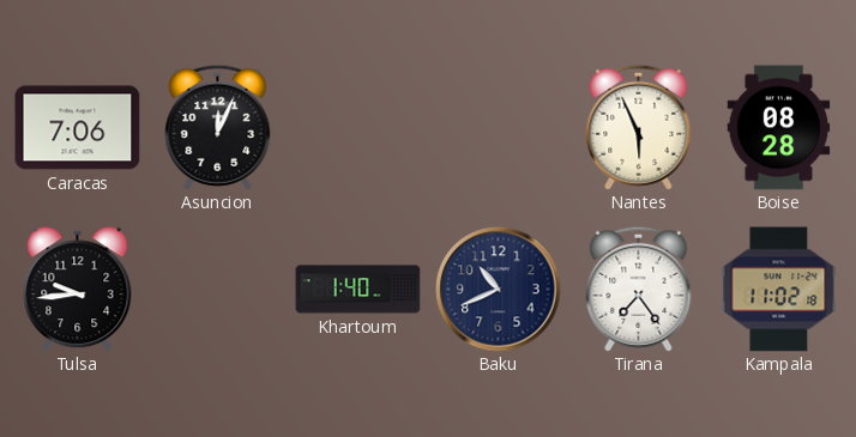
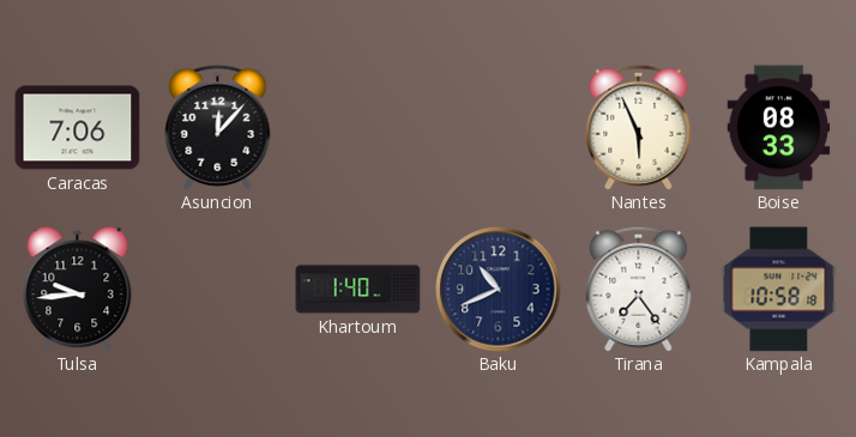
Asuncion: 12:04 -> 12:07 (218, 127)
Boise: 08:28 -> 08:33 (779, 128)
Kampala: 11:02 -> 10:58 (779, 290)
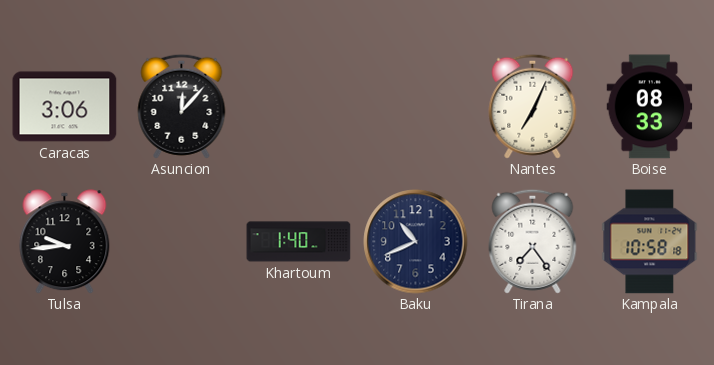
Caracas: 7:06 -> 3:06 (65, 107)
Nantes: 5:56 -> 7:04 (533, 106)
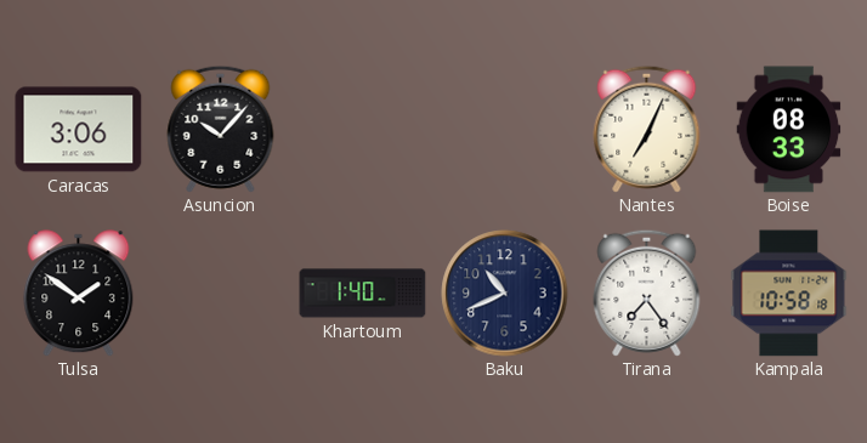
Asuncion: 12:07 -> 10:07 (221, 129)
Tulsa: 9:44 -> 1:51 (79, 294)
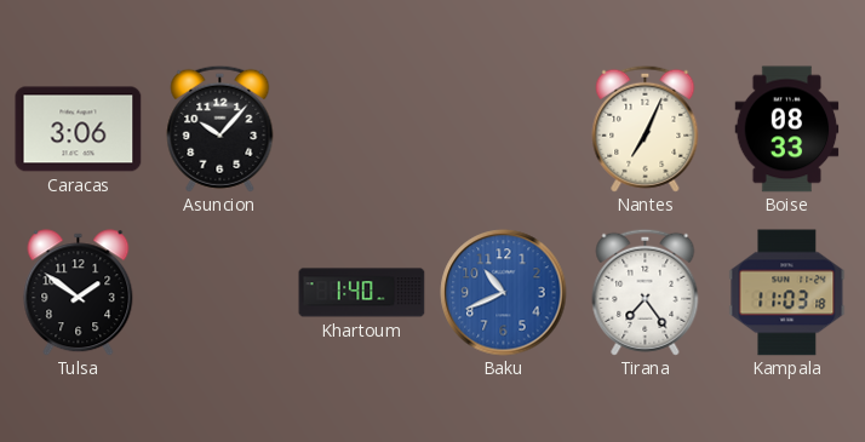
Baku dial: navy -> blue (504, 293)
Kampala: 10:58 -> 11:03 (787, 293)
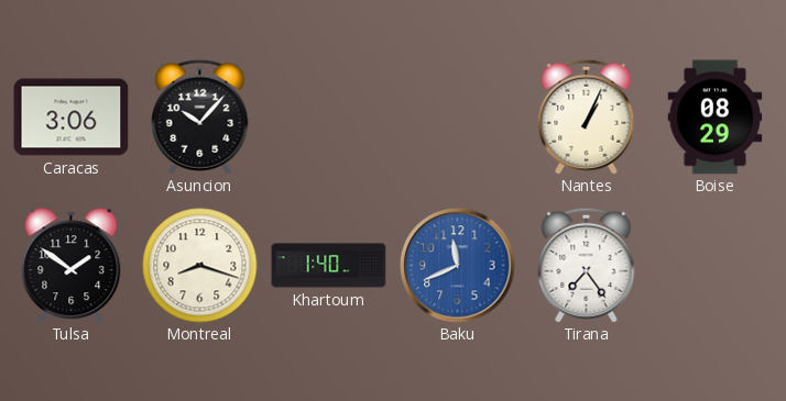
Nantes: 7:04 -> 1:04 (587, 116)
Boise: 08:33 -> 08:29 (716, 118)
Montreal: none -> 8:18 (200, 266)
Baku: 10:41 -> 11:41 (458, 266)
Kampala: 11:03 -> none (787, 293)
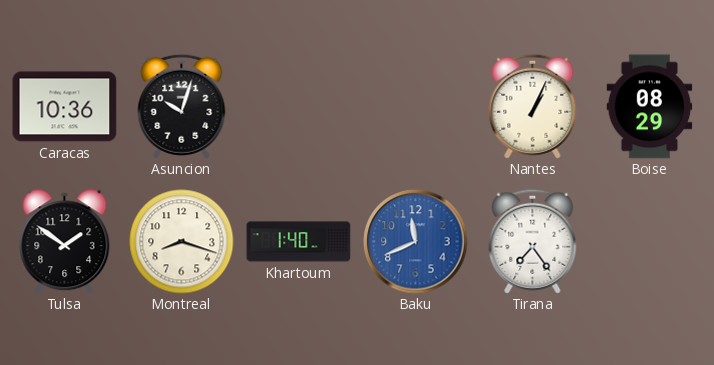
Caracas: 3:06 -> 10:36 (65, 107)
Asuncion: 10:07 -> 10:03 (182, 106)
